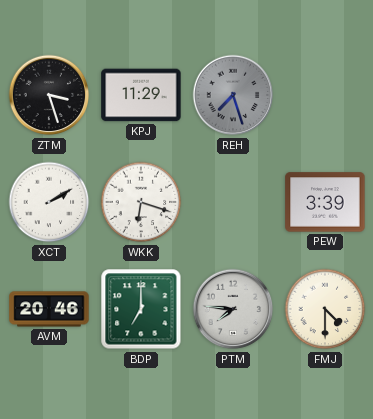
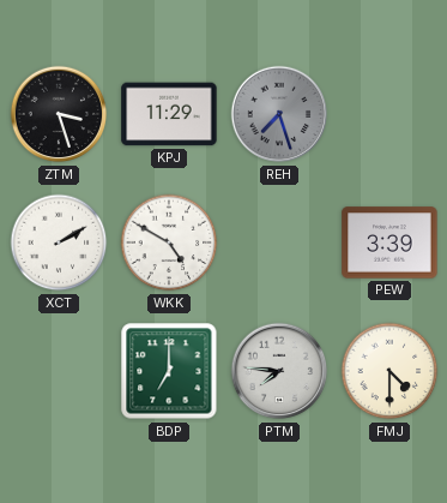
WKK: 6:18 -> 4:50 (169, 242)
AVM: 20:46 -> none (49, 309)
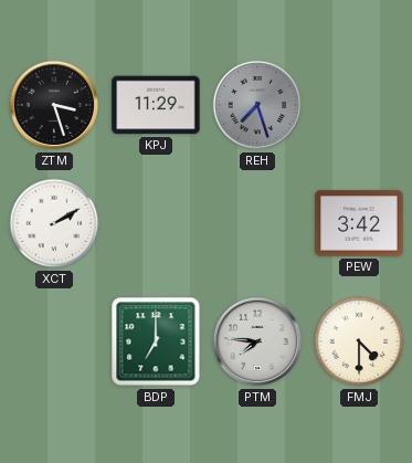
WKK: 4:50 -> none (169, 242)
PEW: 3:39 -> 3:42 (359, 223)
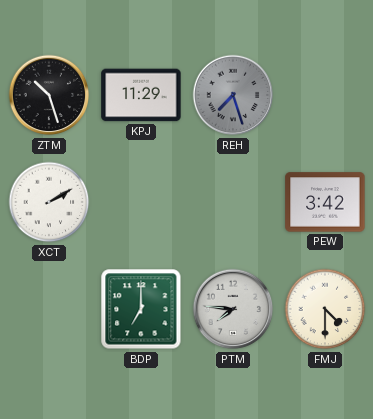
ZTM: 3:27 -> 10:27 (49, 95)
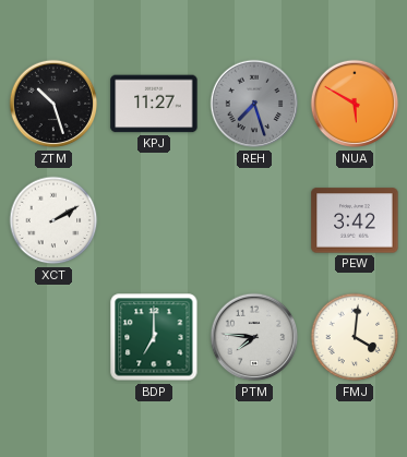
KPJ: 11:29 -> 11:27 (154, 104)
NUA: none -> 5:50 (355, 104)
FMJ: 4:30 -> 4:01 (355, 337)
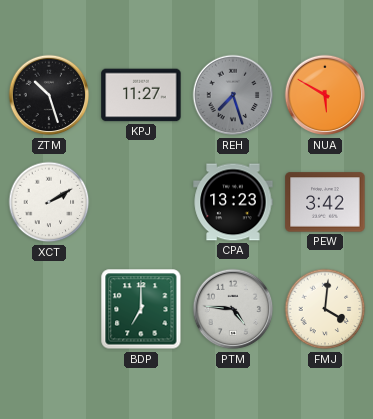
CPA: none -> 13:23 (233, 202)
PTM: 7:46 -> 4:46 (233, 309)
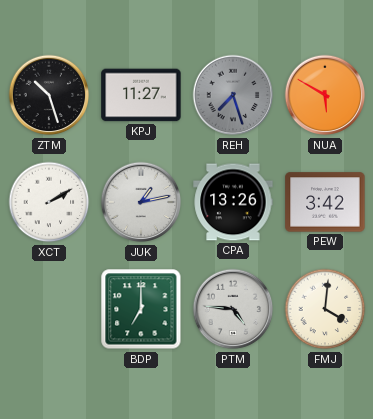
JUK: none -> 1:13 (141, 202)
CPA: 13:23 -> 13:26 (233, 202)
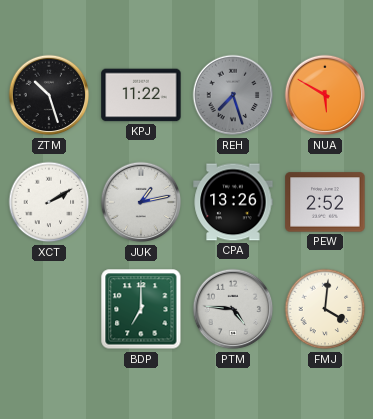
KPJ: 11:27 -> 11:22 (141, 95)
PEW: 3:42 -> 2:52 (325, 202)
